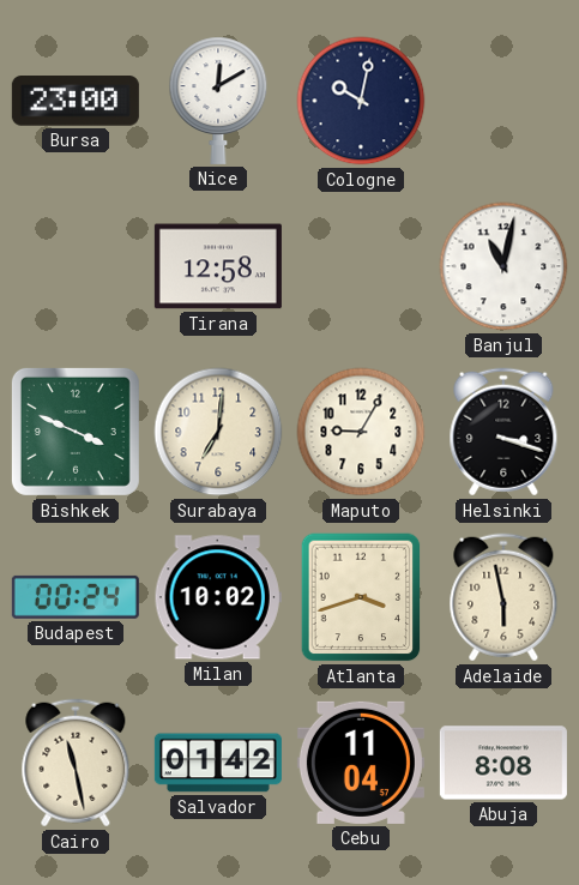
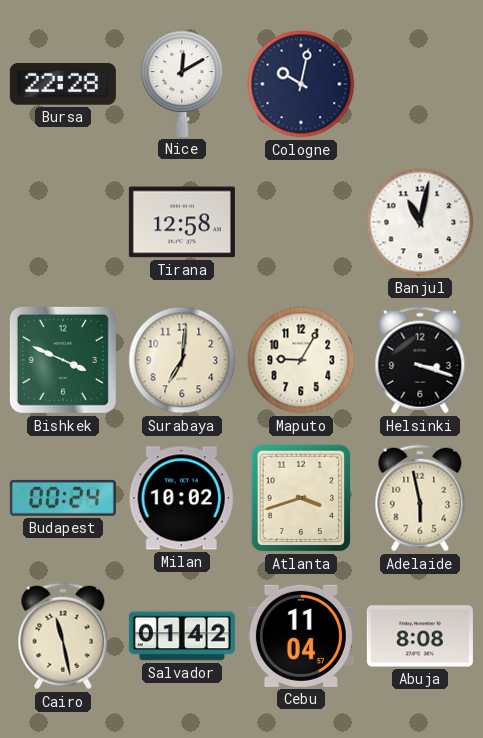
Bursa: 23:00 -> 22:28 (63, 85)
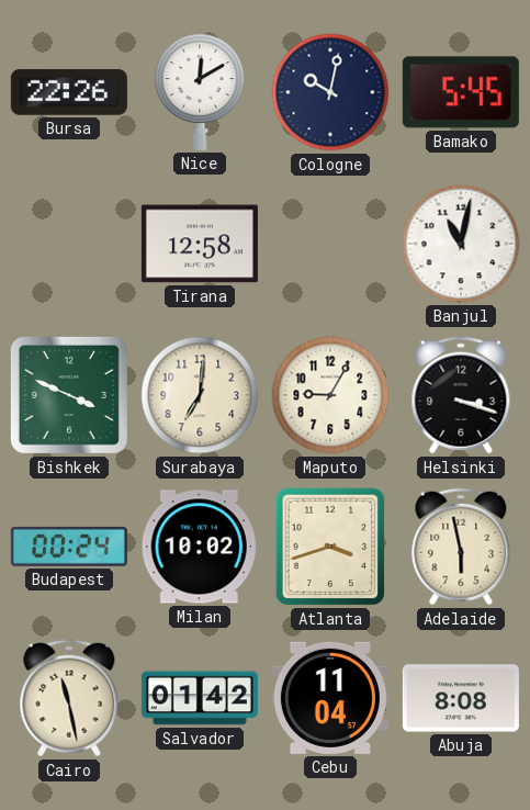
Bursa: 22:28 -> 22:26 (69, 93)
Bamako: none -> 5:45 (461, 92)
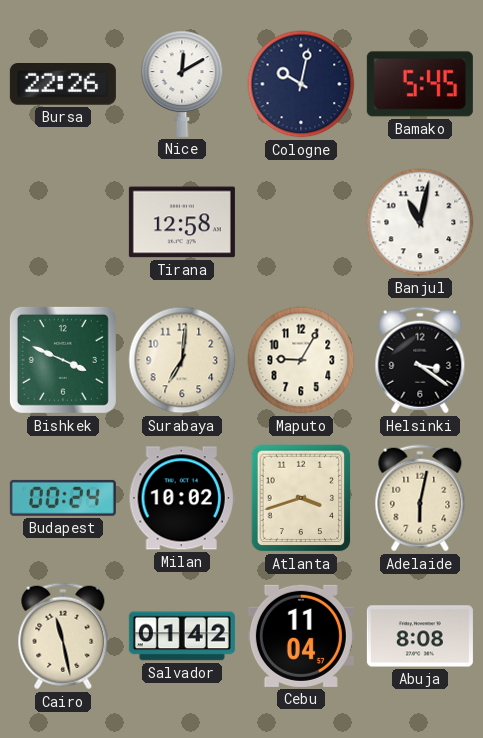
Helsinki: 3:18 -> 3:21 (420, 360)
Adelaide: 5:58 -> 6:02 (420, 498)
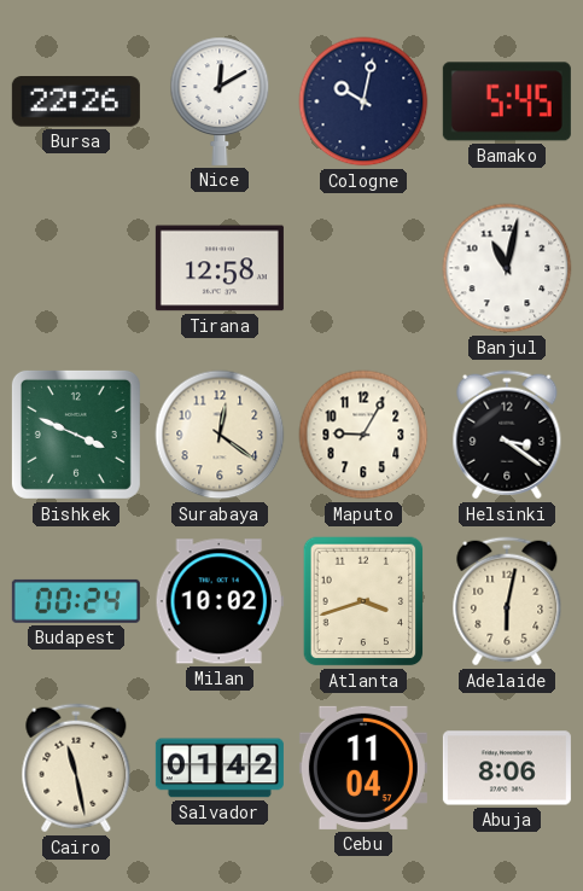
Surabaya: 7:01 -> 12:21 (220, 435)
Abuja: 8:08 -> 8:06 (507, 768)
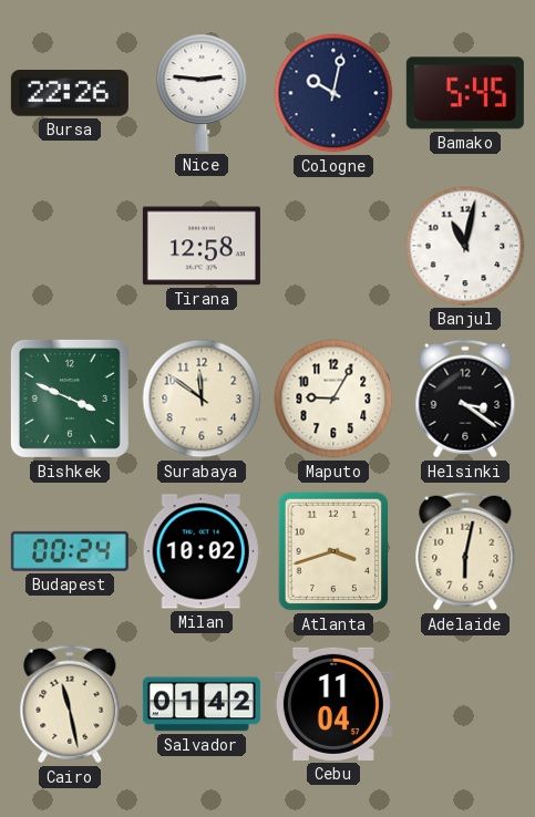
Nice: 12:10 -> 2:46 (202, 93)
Surabaya: 12:21 -> 11:51 (202, 399)
Abuja: 8:06 -> none (507, 768)
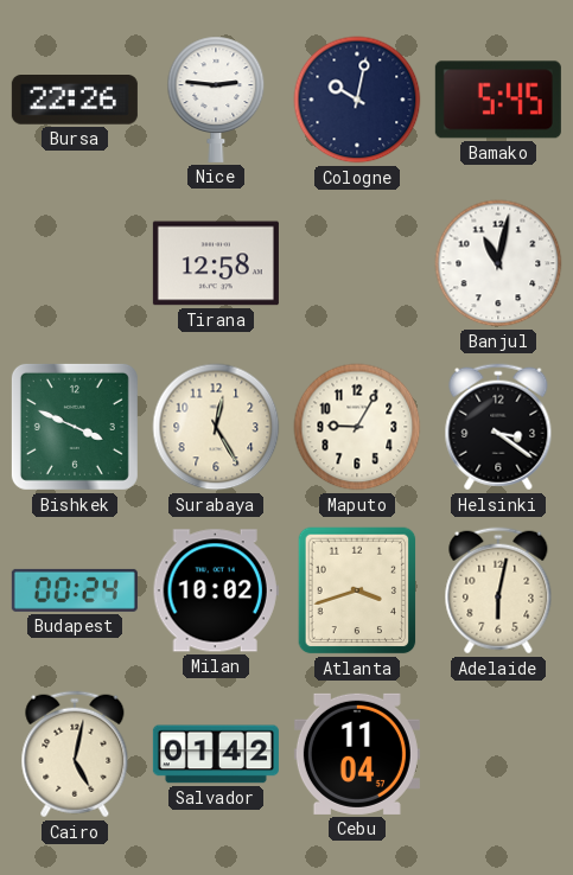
Surabaya: 11:51 -> 12:25 (216, 427)
Cairo: 11:28 -> 5:02 (75, 754)
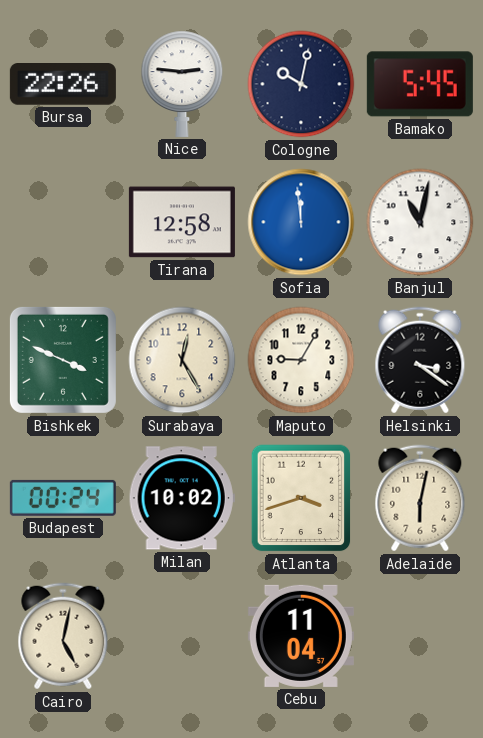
Sofia: none -> 11:59 (301, 222)
Salvador: 01:42 -> none (216, 754)
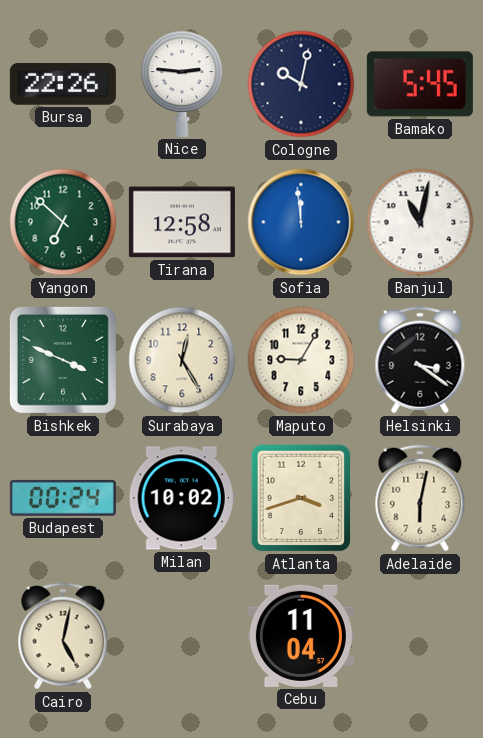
Yangon: none -> 6:52 (63, 222)
